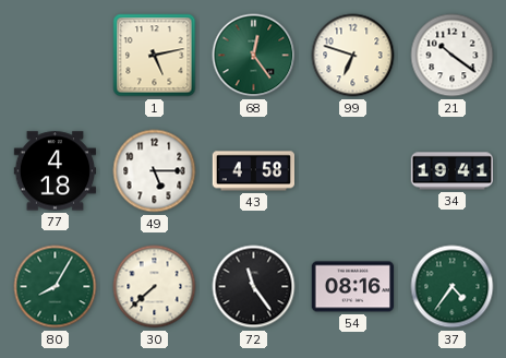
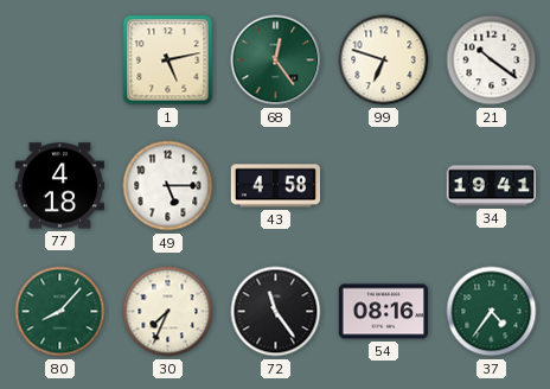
80: 8:05 -> 8:07 (60, 312)
30: 7:38 -> 7:34 (168, 312)
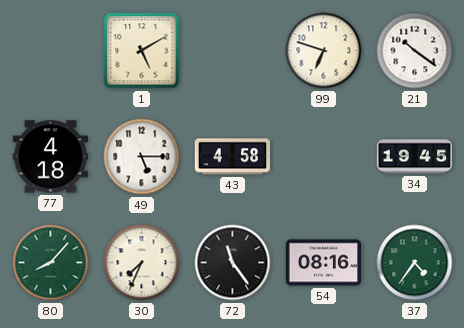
1: 5:13 -> 5:10 (142, 51)
68: 12:24 -> none (276, 60)
34: 19:41 -> 19:45 (414, 157)
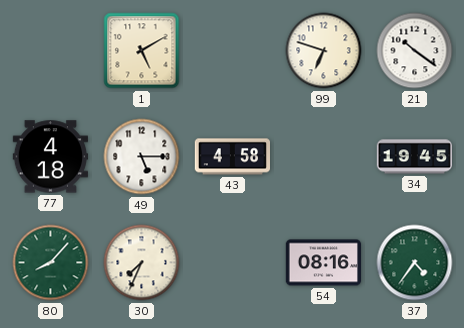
72: 11:24 -> none (233, 263)
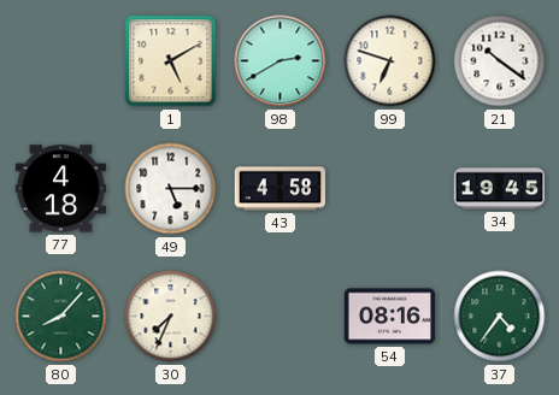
98: none -> 2:40 (281, 61)
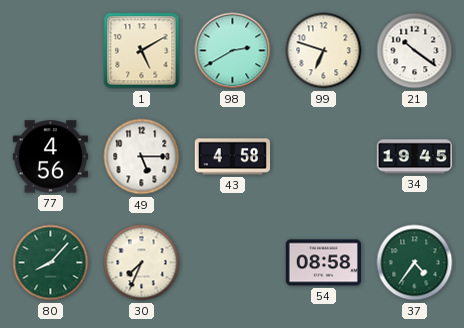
77: 4:18 -> 4:56 (50, 157)
54: 08:16 -> 08:58 (324, 263)
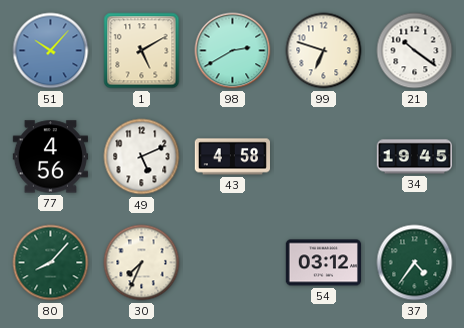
51: none -> 10:07 (51, 51)
49: 5:15 -> 5:11 (142, 157)
54: 08:58 -> 03:12 (324, 263)
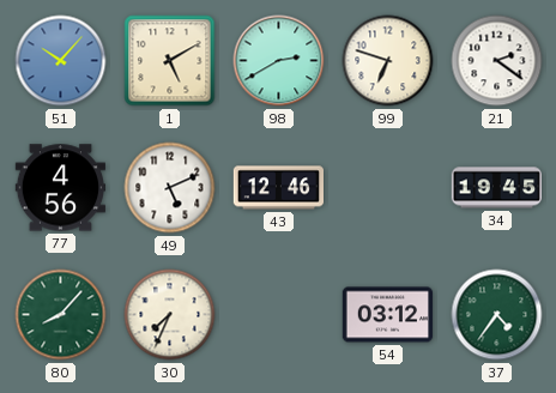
21: 10:21 -> 2:21 (497, 61)
43: 4:58 -> 12:46 (278, 188)
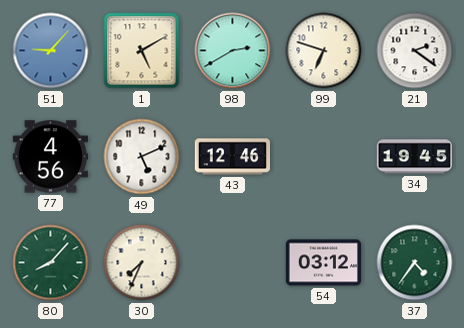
51: 10:07 -> 9:07 (51, 51)
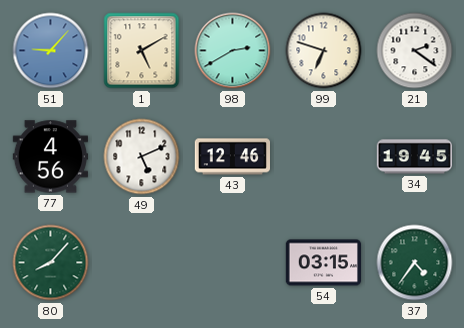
30: 7:34 -> none (142, 263)
54: 03:12 -> 03:15 (324, 263)
